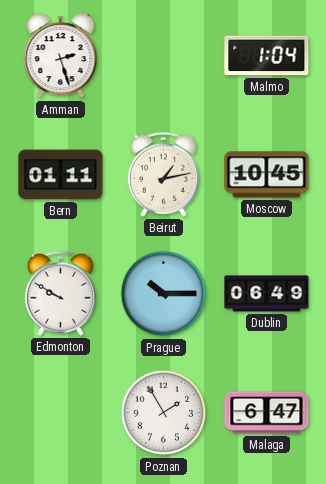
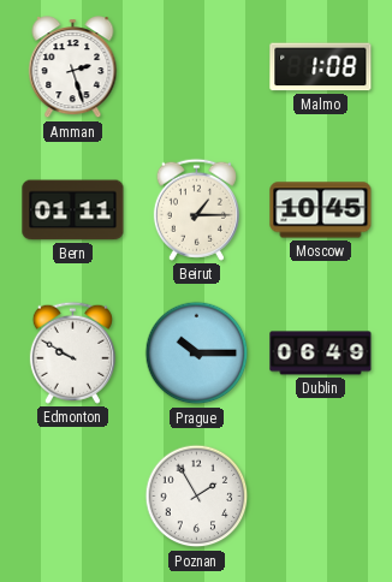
Malmo: 1:04 -> 1:08 (321, 67)
Beirut: 1:13 -> 1:15 (196, 209)
Malaga: 6:47 -> none (267, 413)
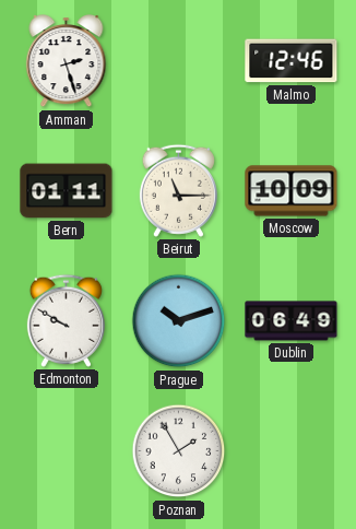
Malmo: 1:08 -> 12:46 (292, 61)
Beirut: 1:15 -> 11:15 (178, 190)
Moscow: 10:45 -> 10:09 (292, 191)
Prague: 10:15 -> 10:12 (179, 321)
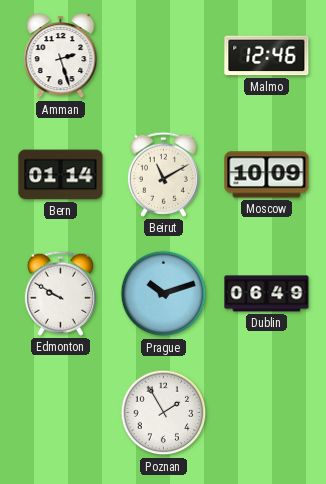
Bern: 01:11 -> 01:14 (61, 175)
Beirut: 11:15 -> 11:10 (163, 174)
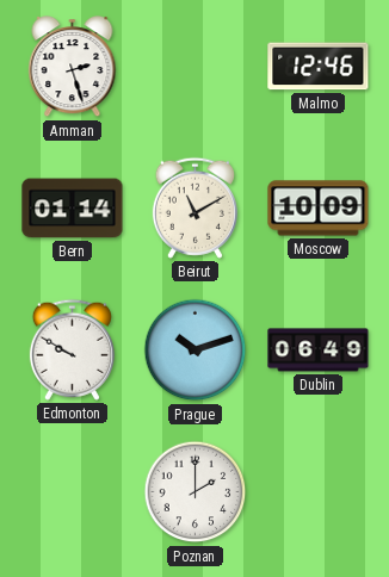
Poznan: 1:55 -> 2:00 (196, 492)
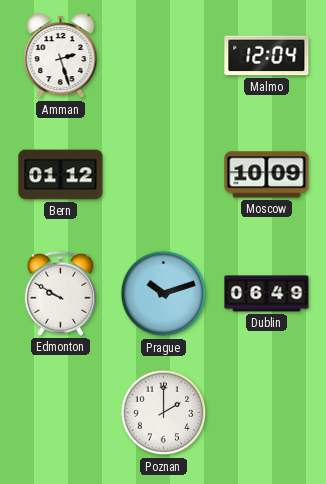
Malmo: 12:46 -> 12:04 (267, 56)
Bern: 01:14 -> 01:12 (61, 175)
Beirut: 11:10 -> none (194, 207)
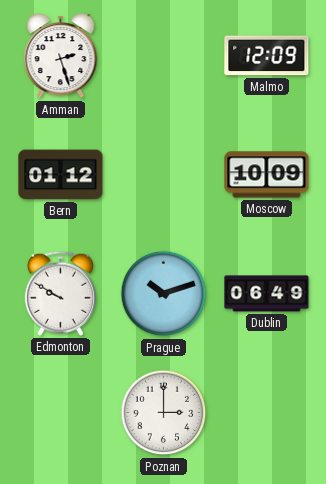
Malmo: 12:04 -> 12:09 (267, 56)
Poznan: 2:00 -> 3:00 (164, 413)
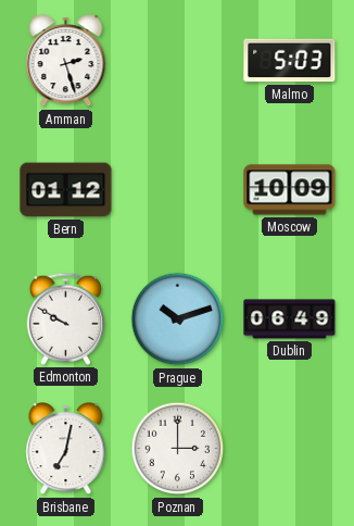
Malmo: 12:09 -> 5:03 (290, 61)
Brisbane: none -> 7:02 (66, 450)
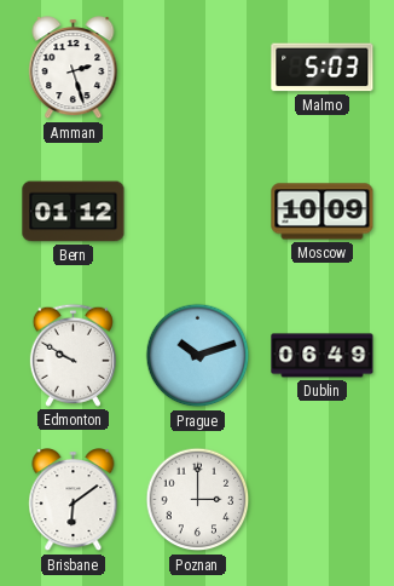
Brisbane: 7:02 -> 6:09 (74, 501)
